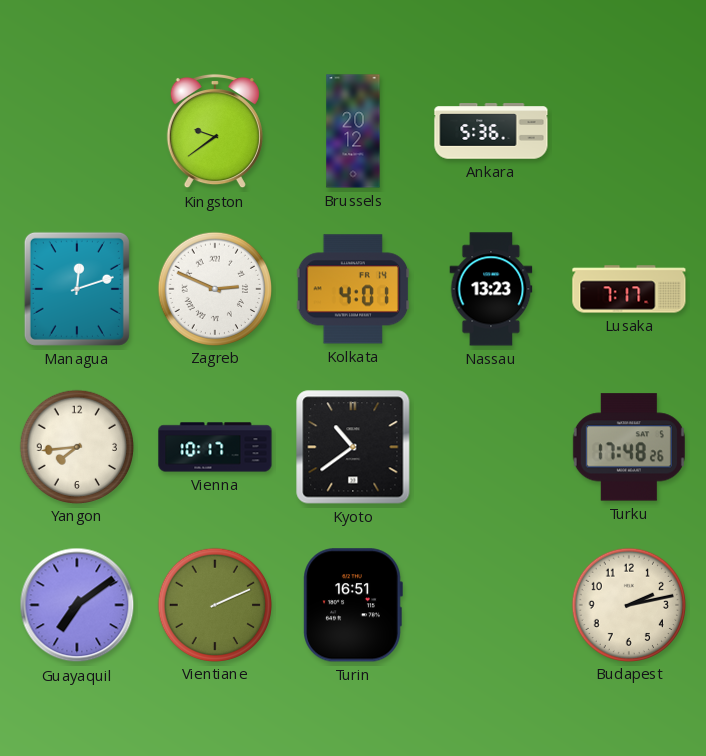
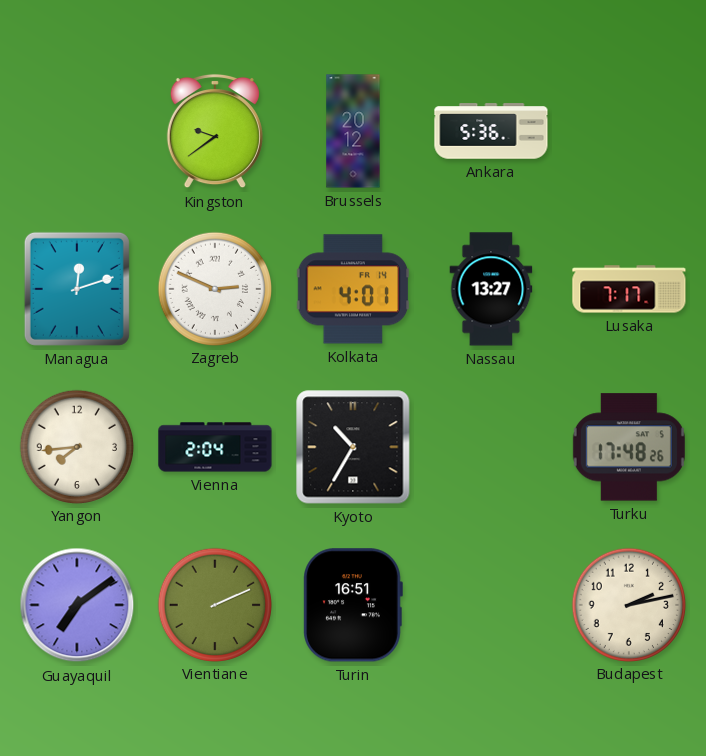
Nassau: 13:23 -> 13:27 (491, 289)
Vienna: 10:17 -> 2:04 (215, 447)
Kyoto: 10:39 -> 10:35 (353, 447)
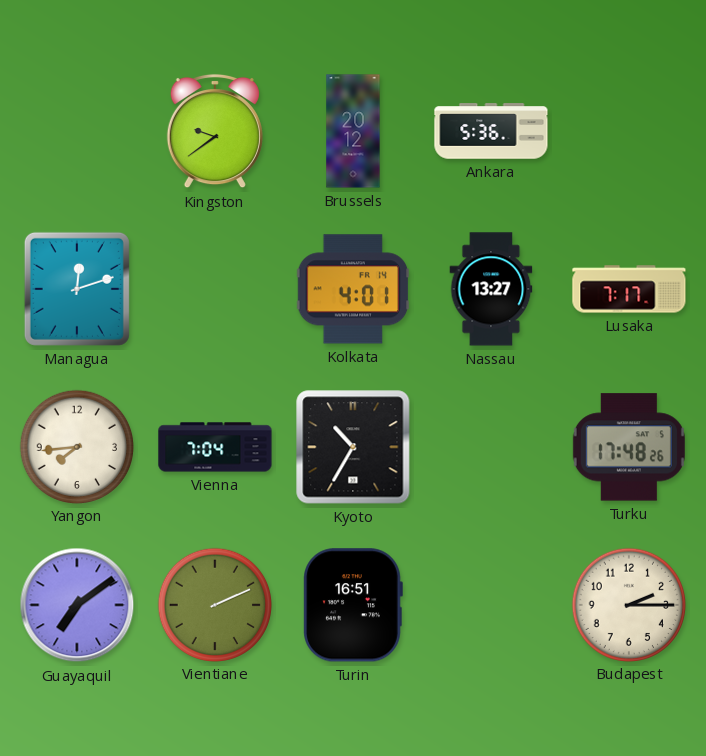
Zagreb: 2:49 -> none (214, 288)
Vienna: 2:04 -> 7:04 (215, 447)
Budapest: 2:13 -> 2:15 (628, 604)
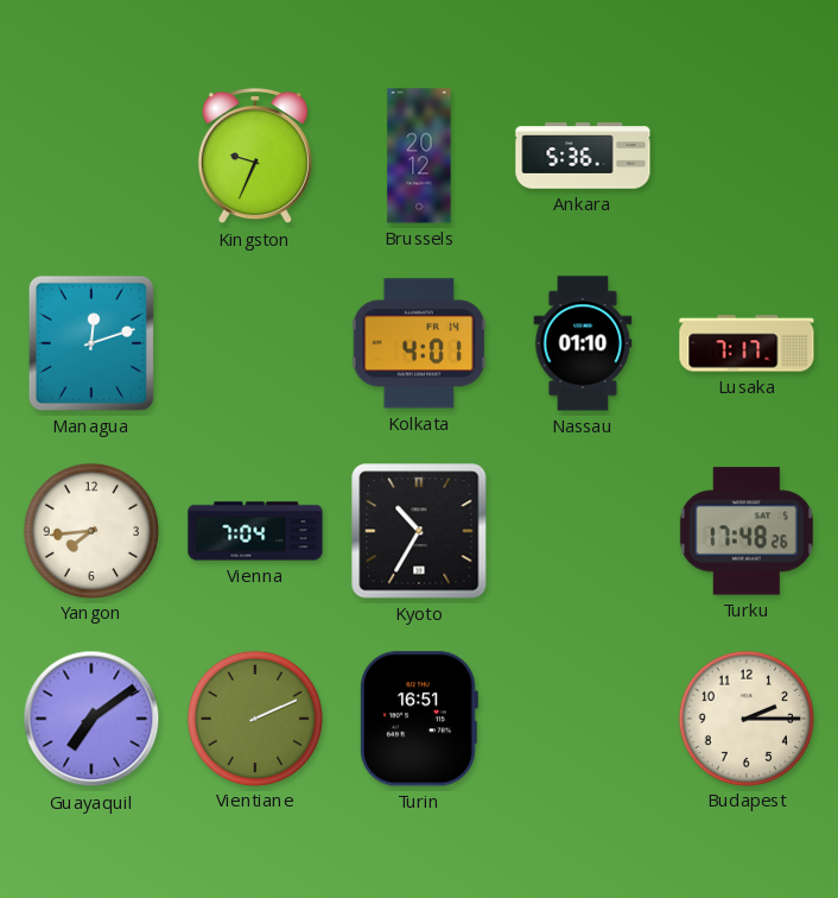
Kingston: 9:39 -> 9:34 (255, 156)
Nassau: 13:27 -> 01:10 (583, 343)
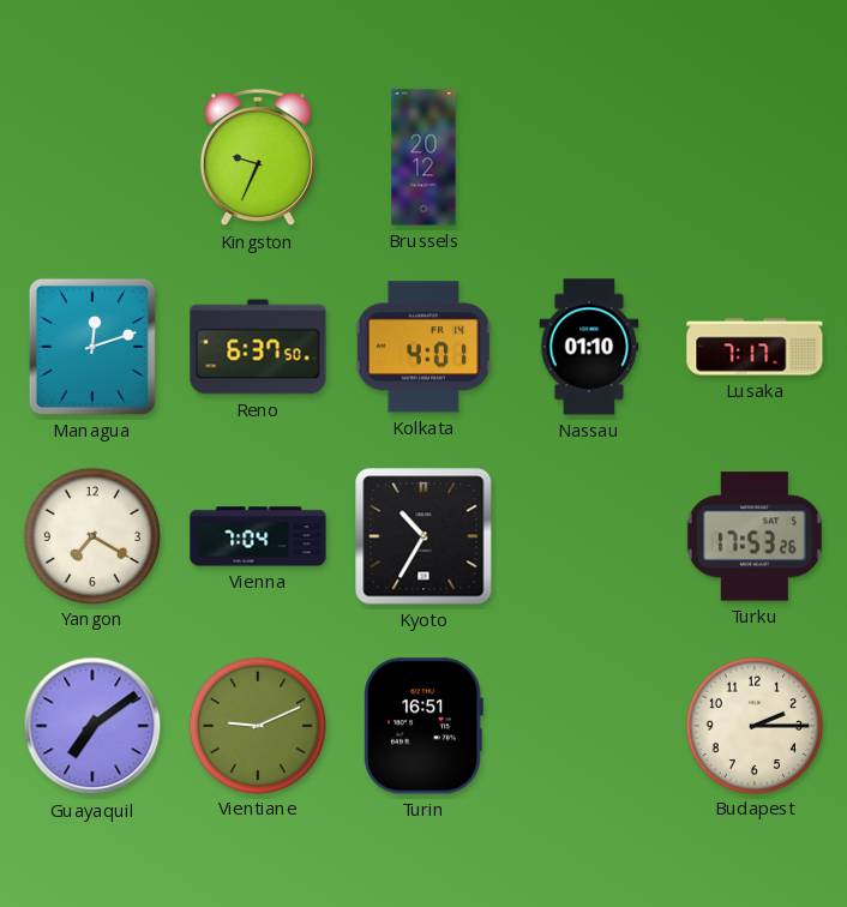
Ankara: 5:36 -> none (583, 156)
Reno: none -> 6:37 (258, 347)
Yangon: 7:44 -> 7:20 (91, 535)
Turku: 17:48 -> 17:53 (755, 536)
Vientiane: 2:11 -> 9:11 (257, 725)
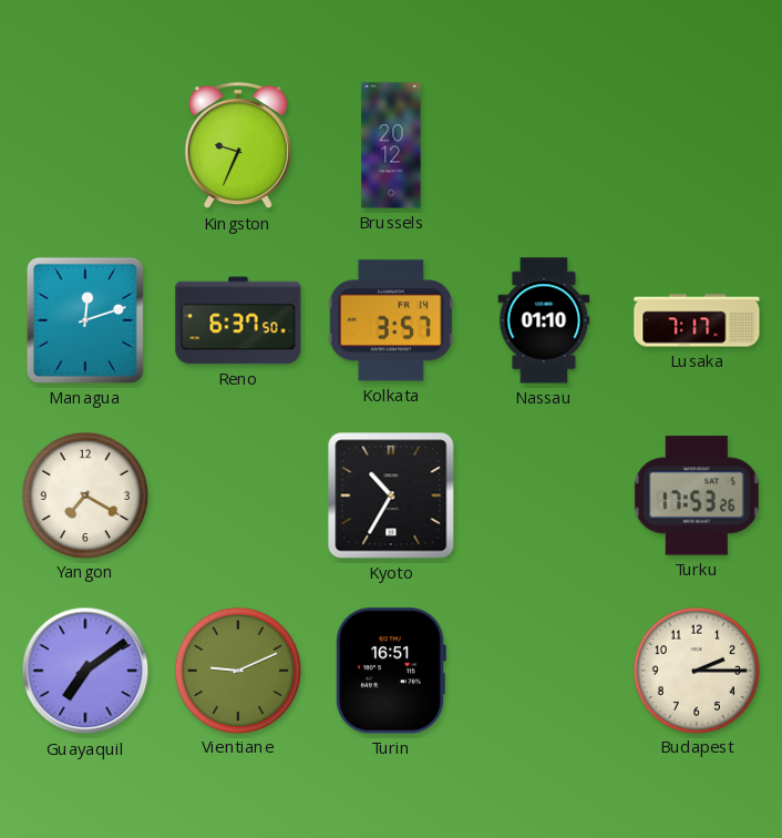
Kolkata: 4:01 -> 3:57 (391, 320)
Vienna: 7:04 -> none (258, 536)
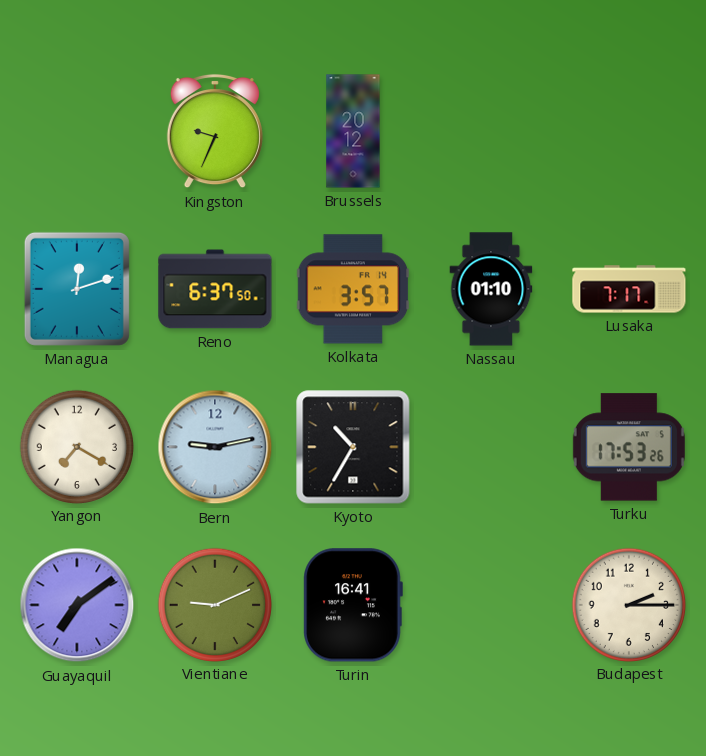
Bern: none -> 9:13 (215, 447)
Turin: 16:51 -> 16:41 (353, 605)
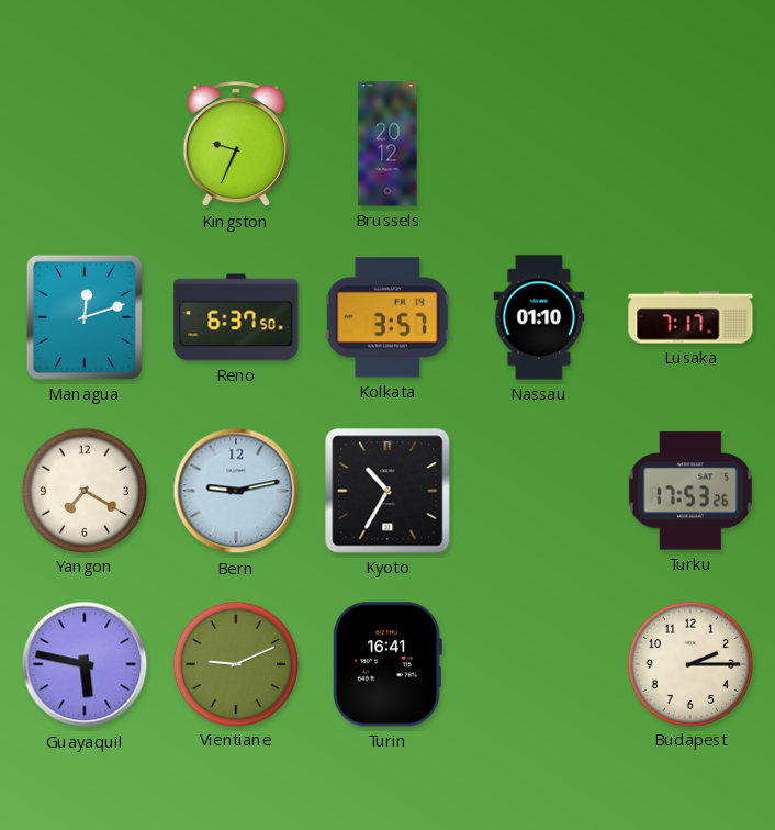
Guayaquil: 7:09 -> 5:47 (85, 664)
